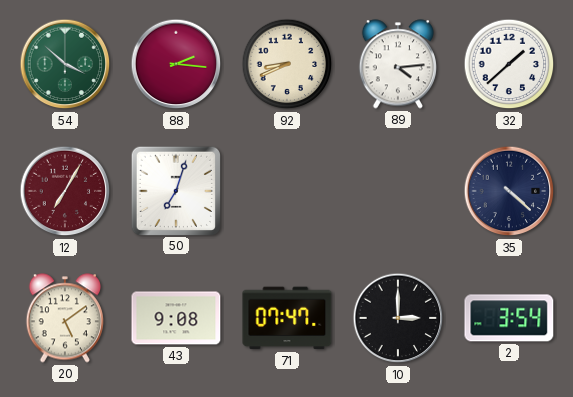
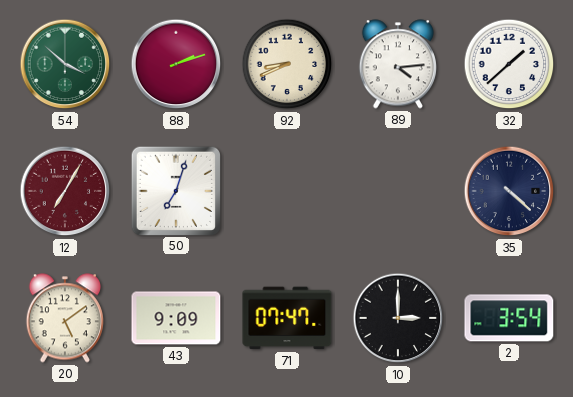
88: 2:16 -> 2:12 (176, 64)
43: 9:08 -> 9:09 (176, 318)
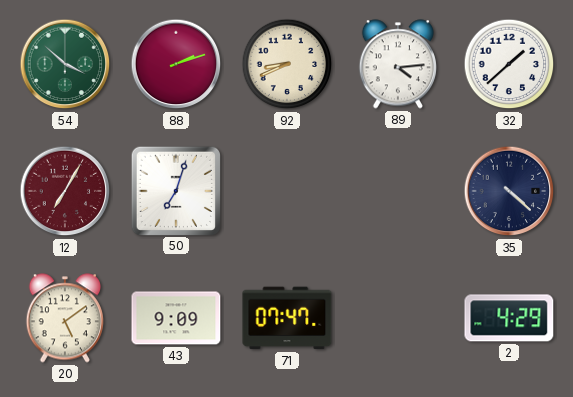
10: 3:00 -> none (398, 318)
2: 3:54 -> 4:29 (509, 318)
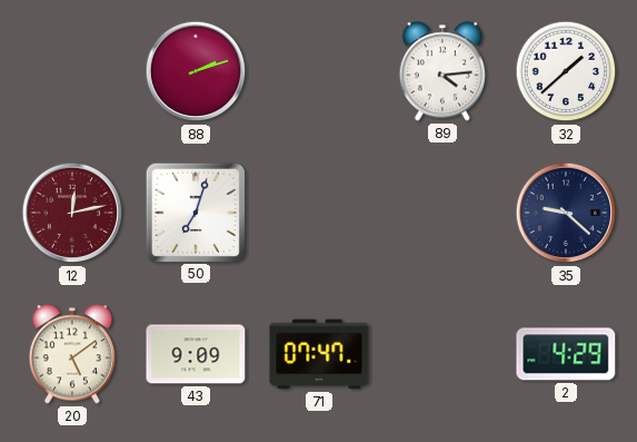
54: 3:52 -> none (65, 64)
92: 8:41 -> none (287, 64)
12: 7:05 -> 12:13 (72, 213)
35: 4:22 -> 9:22 (566, 213)
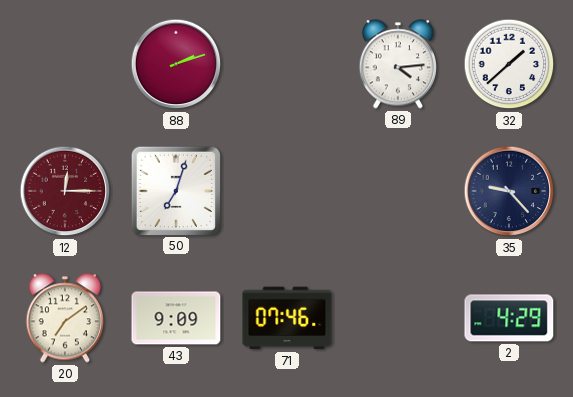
12: 12:13 -> 12:15 (65, 191)
35: 9:22 -> 9:23 (509, 191)
20: 5:09 -> 7:09 (65, 318)
71: 07:47 -> 07:46 (287, 318)
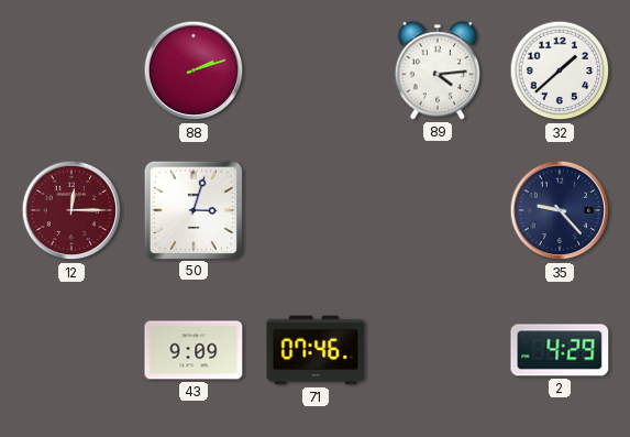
50: 7:03 -> 3:03 (192, 209)
20: 7:09 -> none (65, 318)
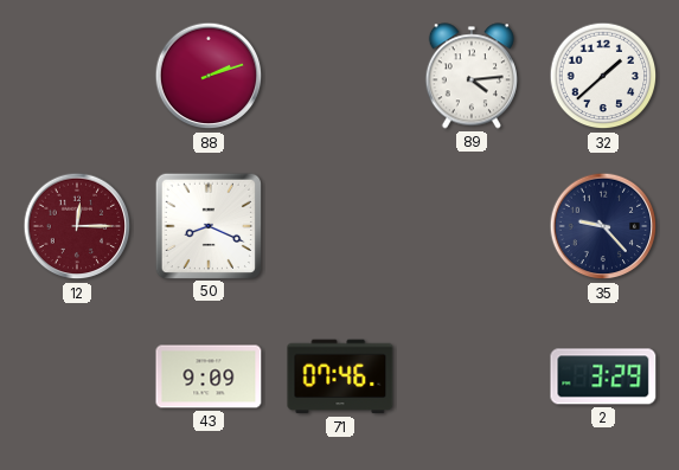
50: 3:03 -> 8:19 (207, 225)
2: 4:29 -> 3:29 (603, 376)
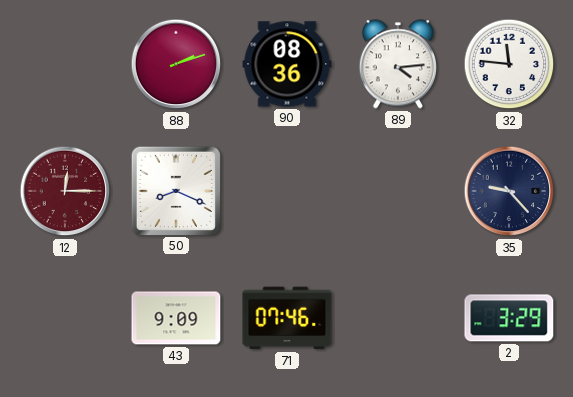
90: none -> 08:36 (287, 64)
32: 1:38 -> 11:46 (509, 64)
